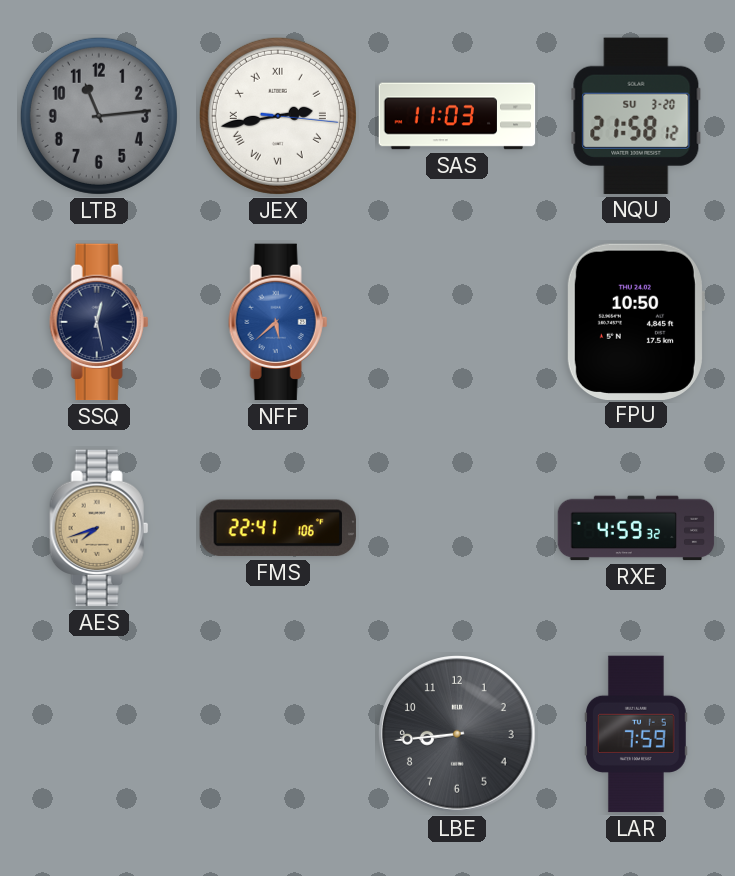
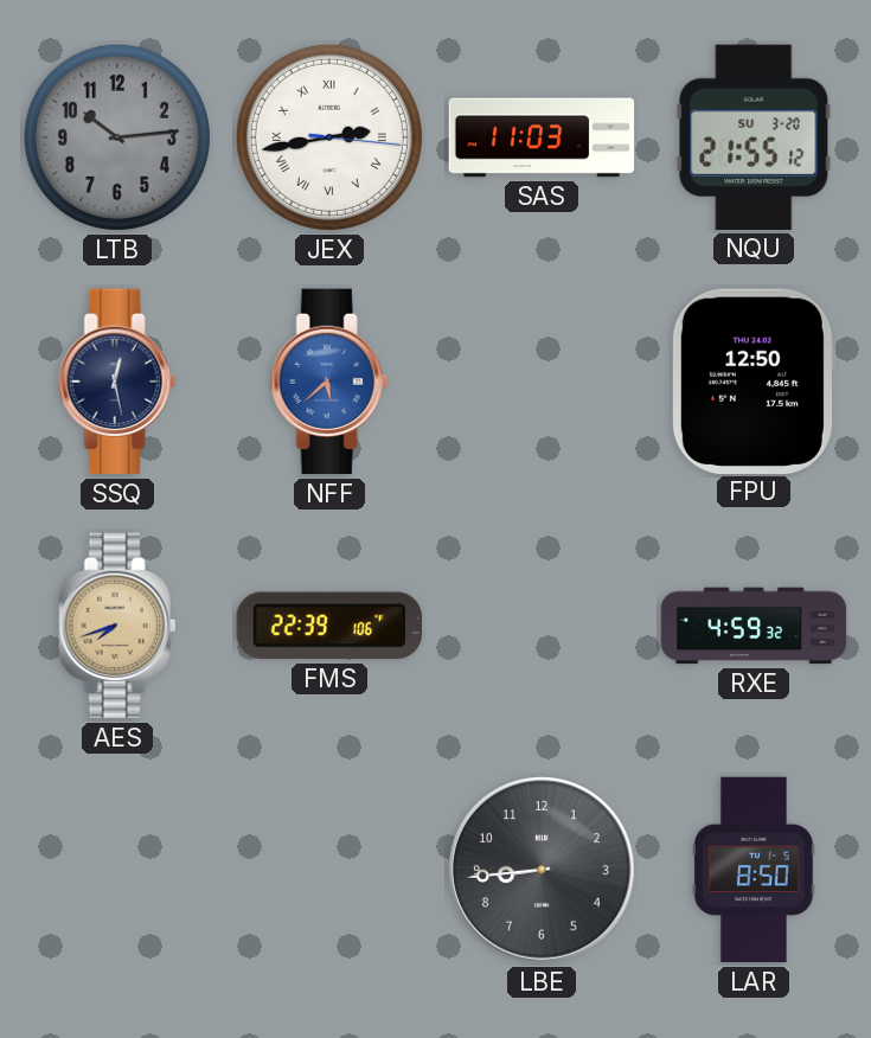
LTB: 11:14 -> 10:14 (117, 137)
NQU: 21:58 -> 21:55 (754, 137)
FPU: 10:50 -> 12:50 (752, 380)
FMS: 22:41 -> 22:39 (329, 626)
LAR: 7:59 -> 8:50 (754, 870)
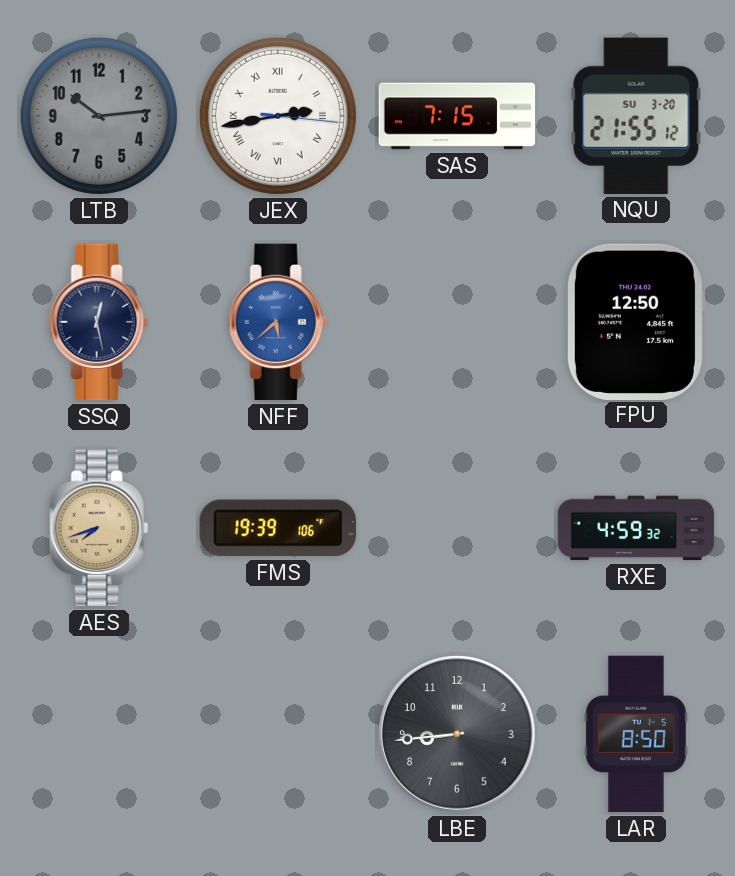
SAS: 11:03 -> 7:15 (457, 116)
FMS: 22:39 -> 19:39 (278, 528)
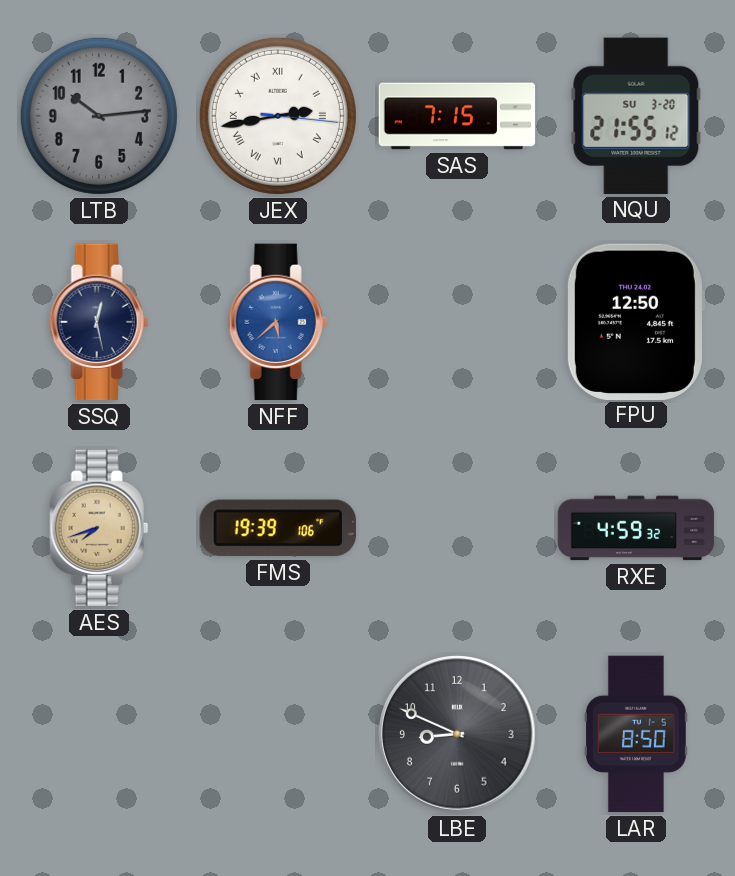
LBE: 8:44 -> 8:49 (458, 735)
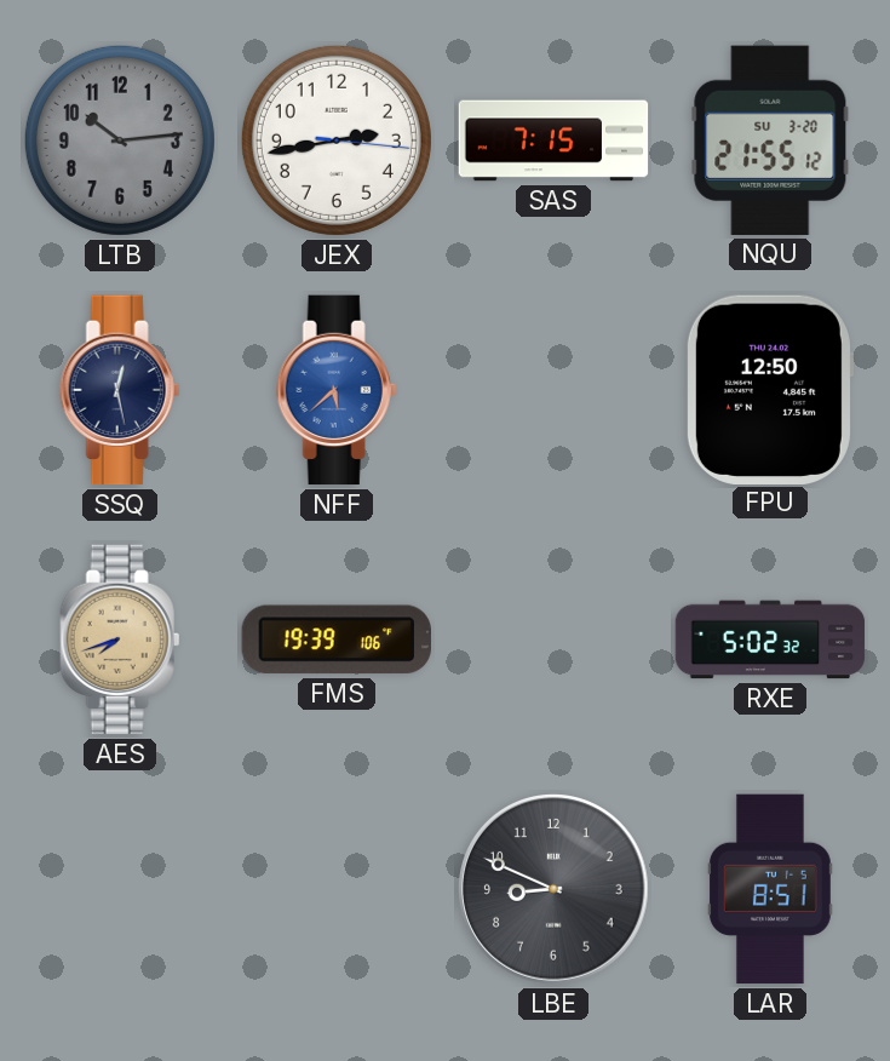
JEX numerals: Roman -> Arabic (337, 140)
RXE: 4:59 -> 5:02 (770, 640)
LAR: 8:50 -> 8:51 (770, 889)
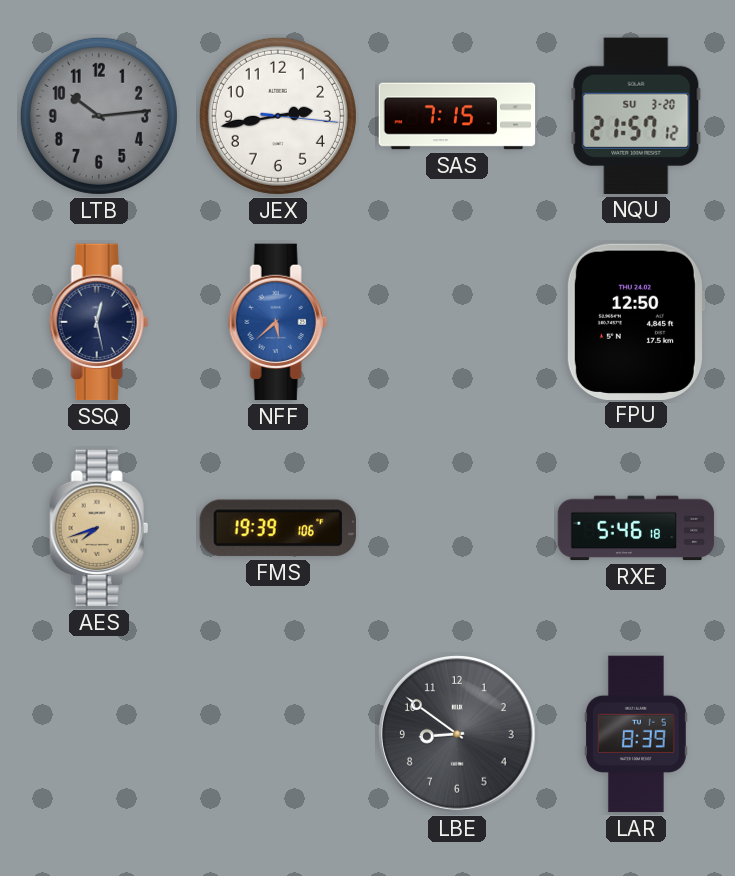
NQU: 21:55 -> 21:57 (636, 116)
RXE: 5:02 -> 5:46 (636, 528)
LBE: 8:49 -> 8:51 (458, 735)
LAR: 8:51 -> 8:39 (636, 734)
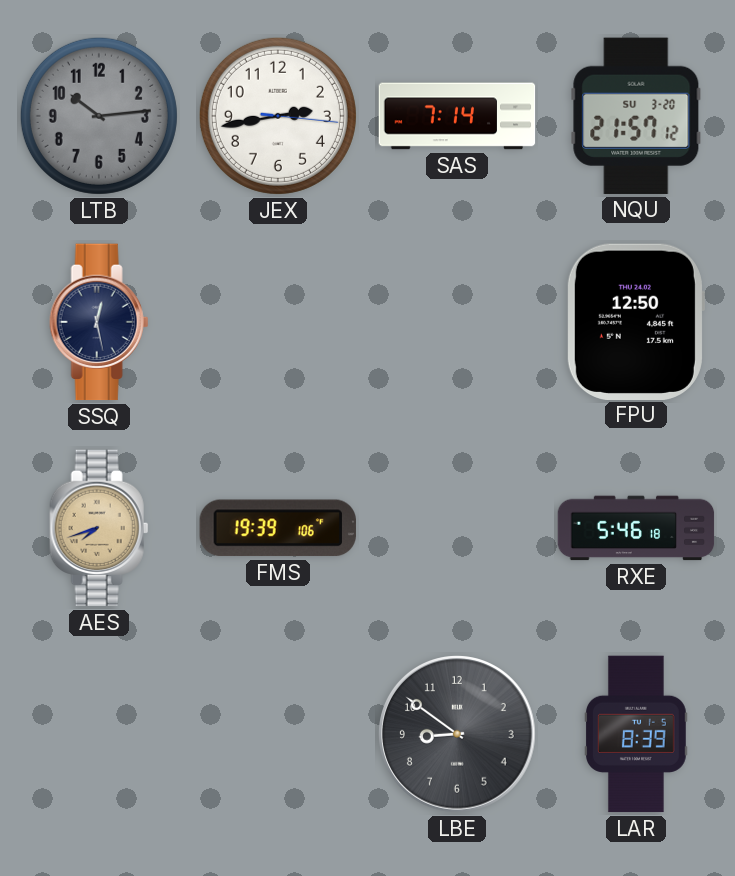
SAS: 7:15 -> 7:14 (457, 116)
NFF: 5:38 -> none (278, 322)
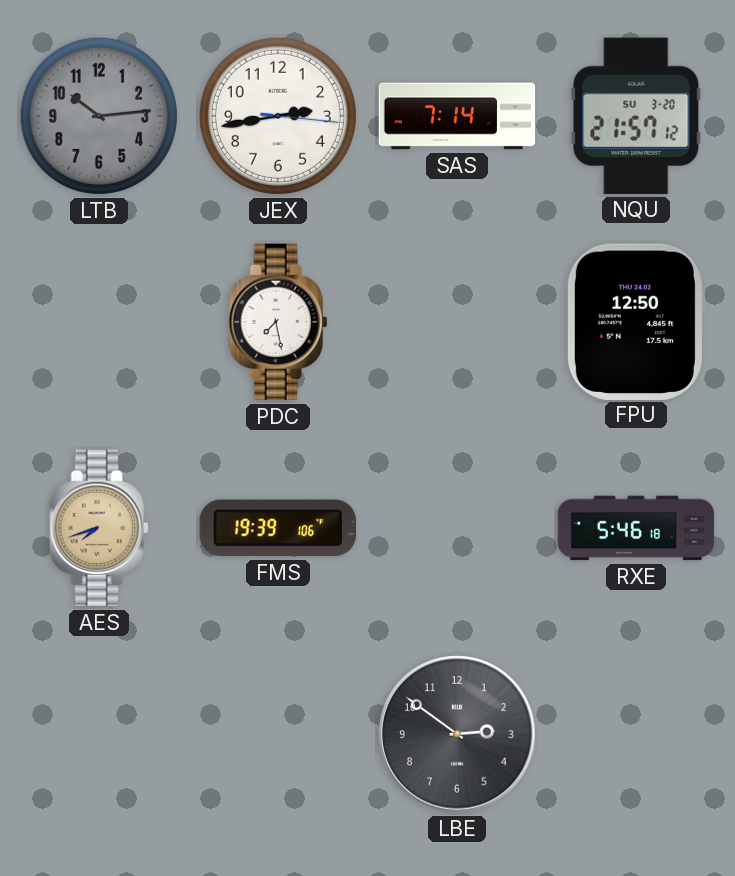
SSQ: 12:28 -> none (99, 322)
PDC: none -> 7:28 (278, 322)
LBE: 8:51 -> 2:51 (458, 735)
LAR: 8:39 -> none (636, 734)
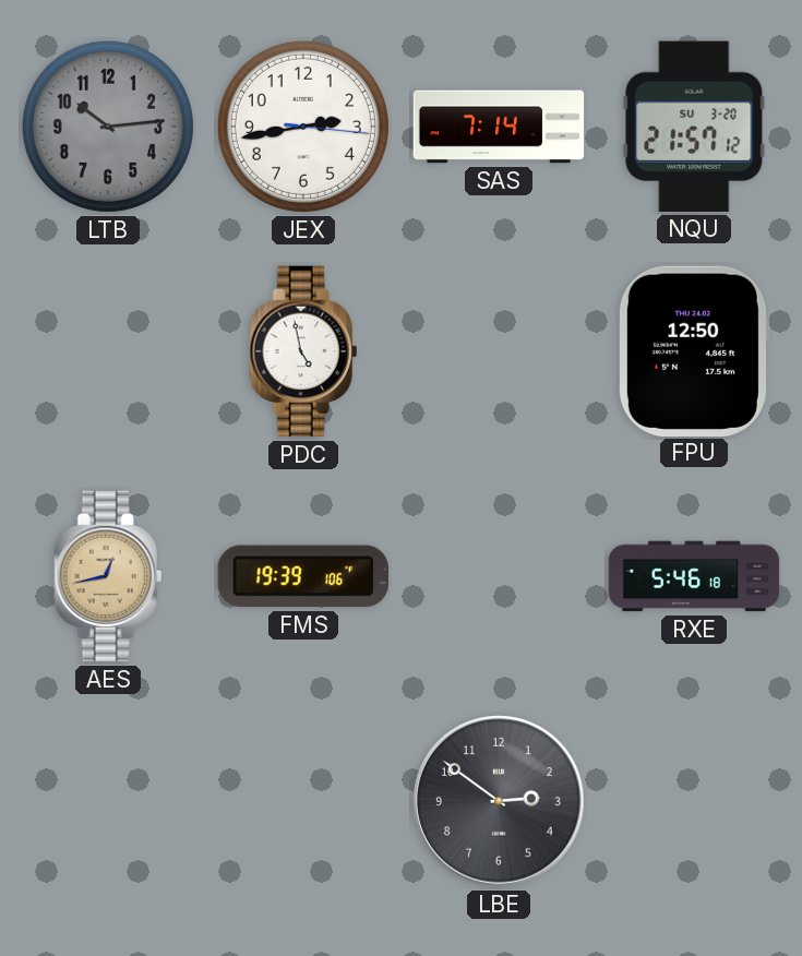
PDC: 7:28 -> 4:58 (303, 351)
AES: 7:42 -> 12:43 (108, 576)
